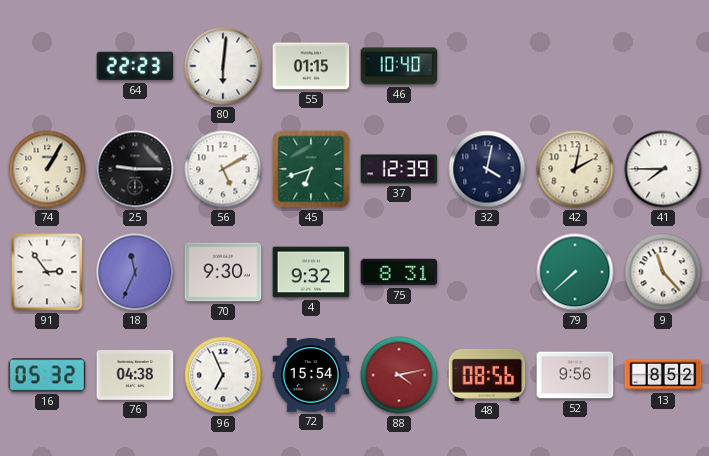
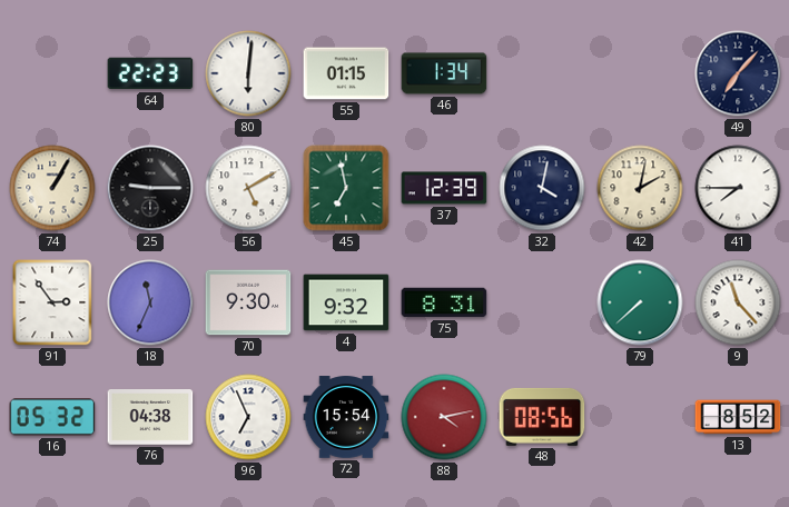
46: 10:40 -> 1:34 (444, 73)
49: none -> 7:07 (738, 73)
45: 6:42 -> 6:58 (346, 188)
52: 9:56 -> none (575, 375)
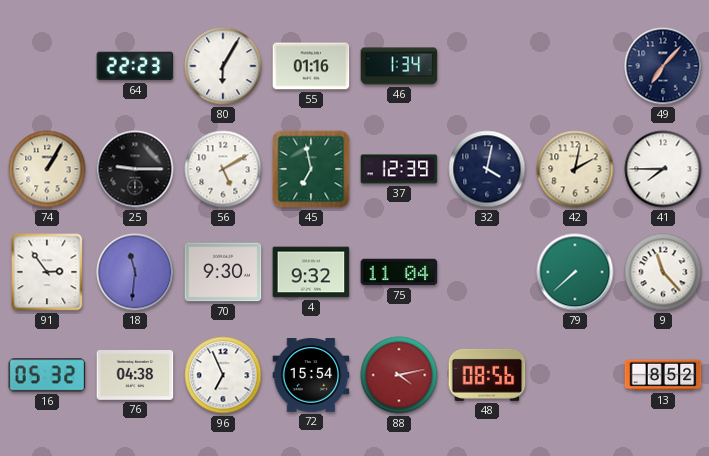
80: 6:01 -> 6:05 (223, 66)
55: 01:15 -> 01:16 (311, 66)
18: 11:34 -> 11:31 (135, 272)
75: 8:31 -> 11:04 (399, 272)
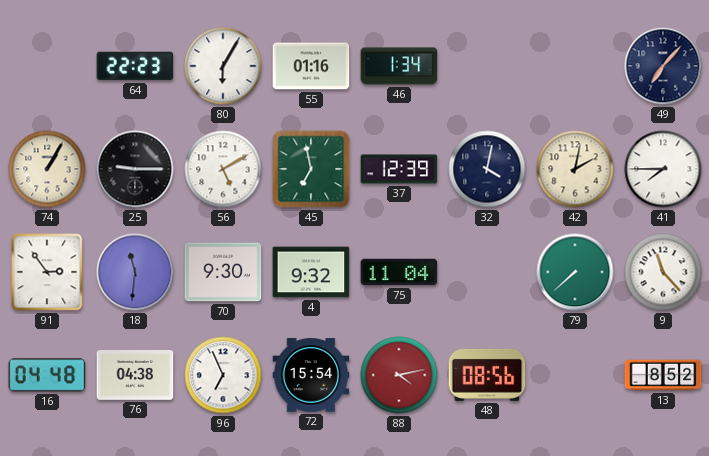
16: 05:32 -> 04:48 (47, 375)
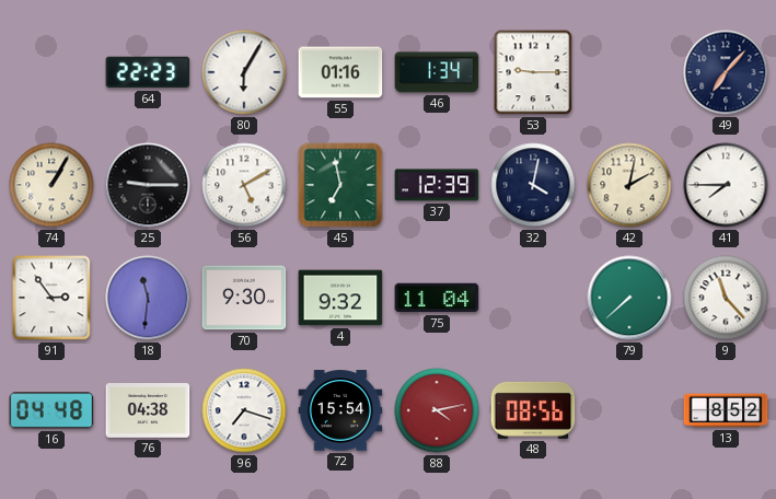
53: none -> 9:15 (533, 72)
96: 6:56 -> 7:18 (244, 410)
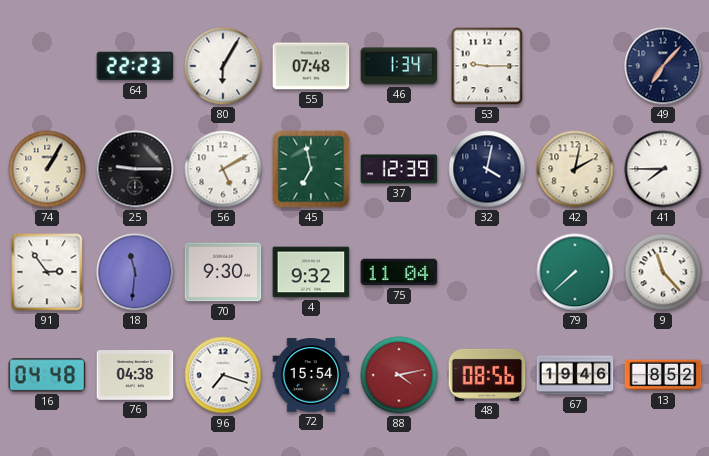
55: 01:16 -> 07:48 (311, 66)
67: none -> 19:46 (575, 375)
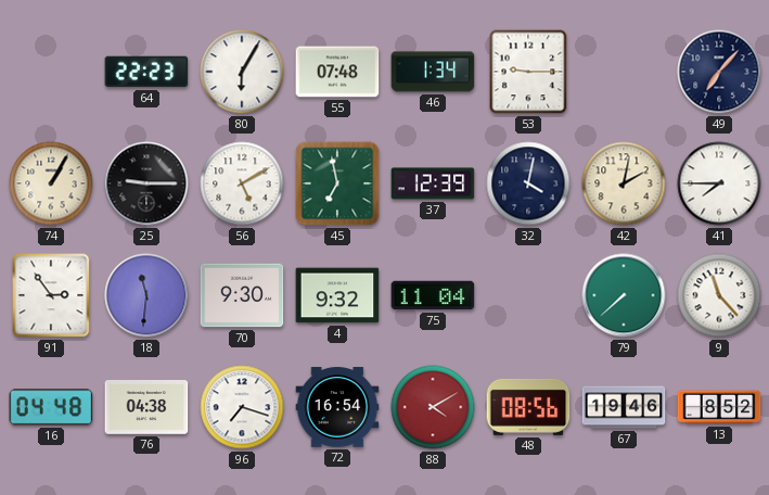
72: 15:54 -> 16:54 (337, 407)
88: 4:13 -> 4:10 (433, 407)
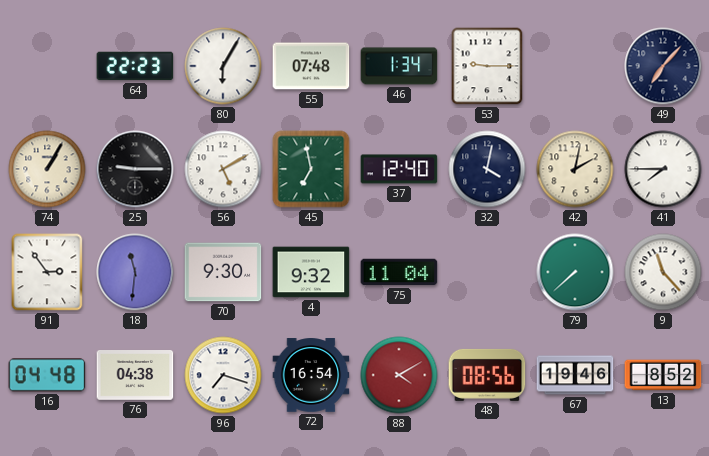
37: 12:39 -> 12:40 (399, 169)
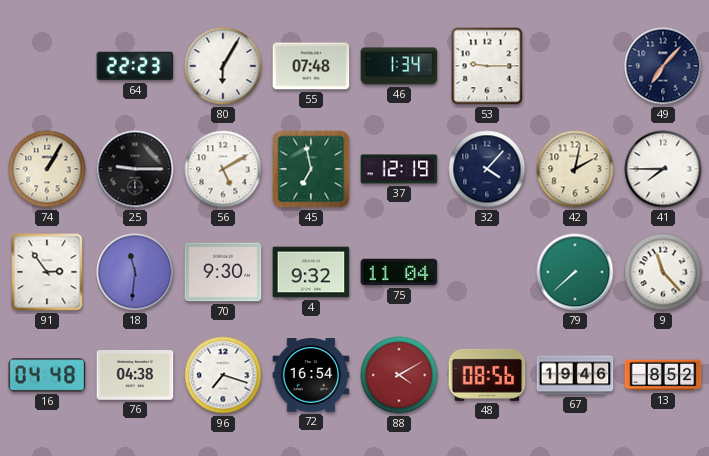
37: 12:40 -> 12:19 (399, 169)
32: 4:02 -> 4:07 (487, 169)
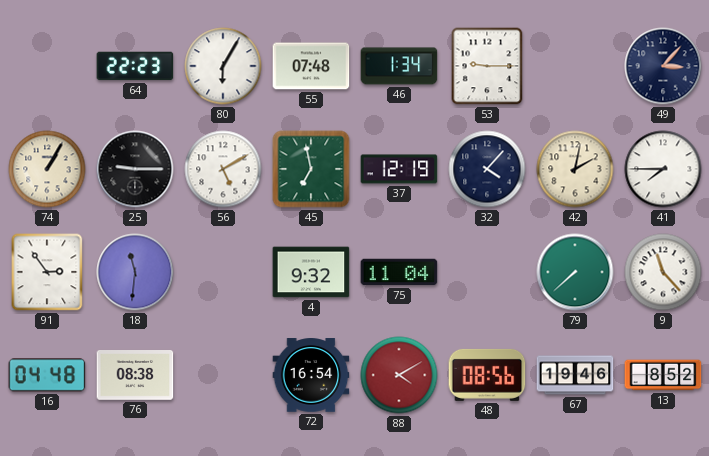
49: 7:07 -> 3:07 (663, 66)
70: 9:30 -> none (223, 272)
76: 04:38 -> 08:38 (135, 376)
96: 7:18 -> none (223, 375)
